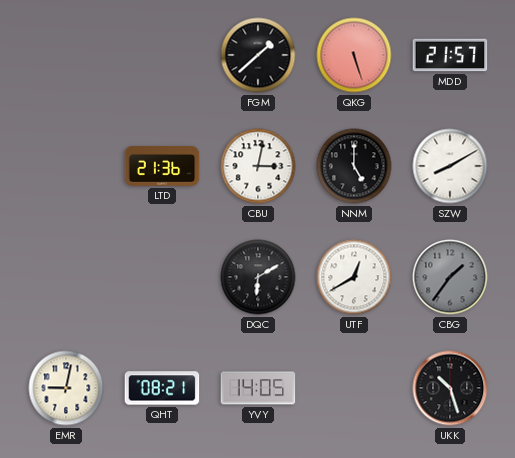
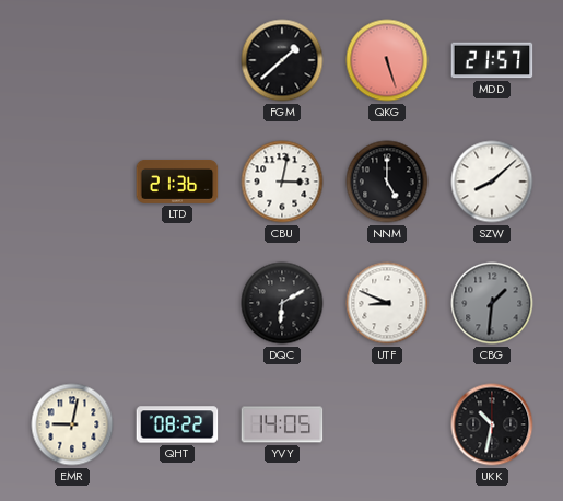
SZW: 8:10 -> 8:08 (492, 182)
UTF: 12:40 -> 8:49 (387, 303)
CBG: 1:36 -> 1:31 (492, 303)
QHT: 08:21 -> 08:22 (177, 424)
UKK: 10:27 -> 10:32 (492, 424)
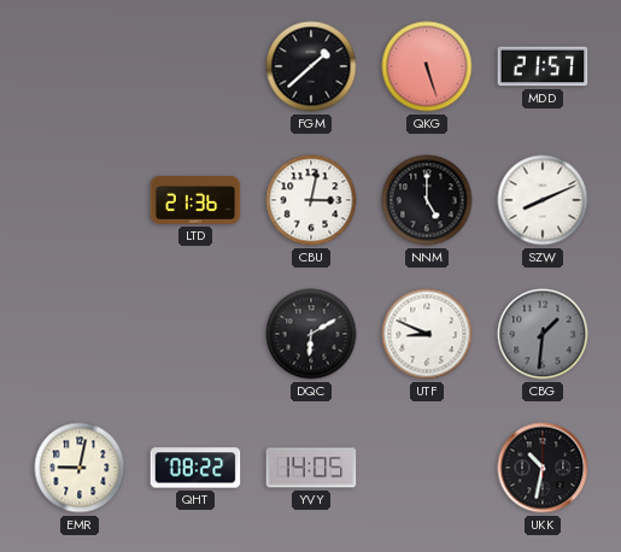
SZW: 8:08 -> 8:11 (543, 200)
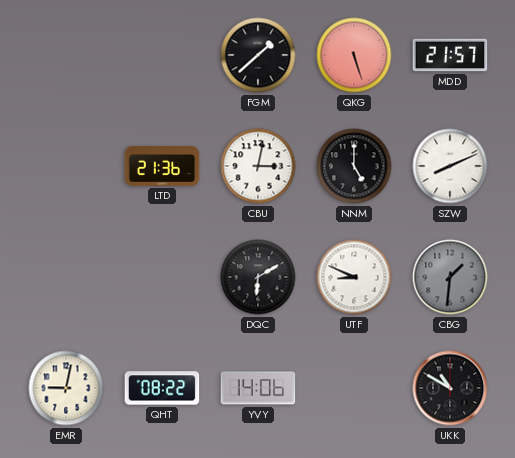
YVY: 14:05 -> 14:06 (258, 388)
UKK: 10:32 -> 10:50 (450, 388)
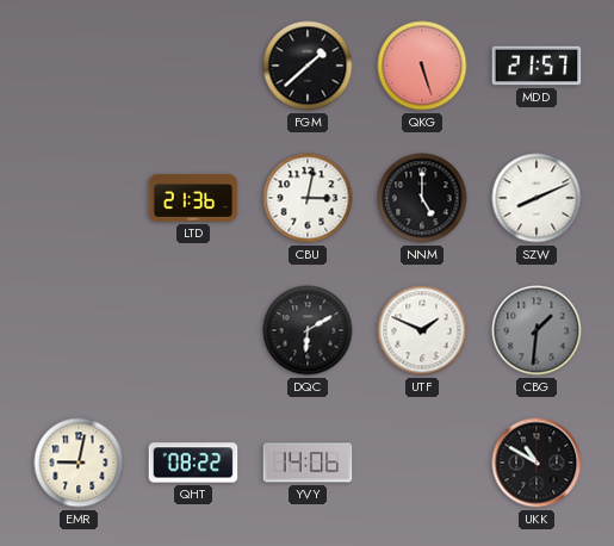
UTF: 8:49 -> 1:49 (422, 330)
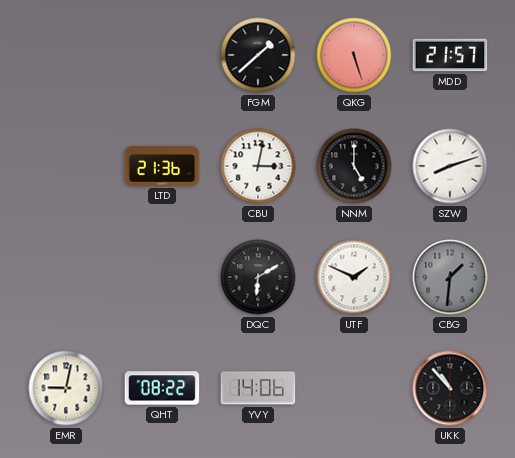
SZW: 8:11 -> 8:12 (450, 166)
UKK: 10:50 -> 10:53 (450, 388)
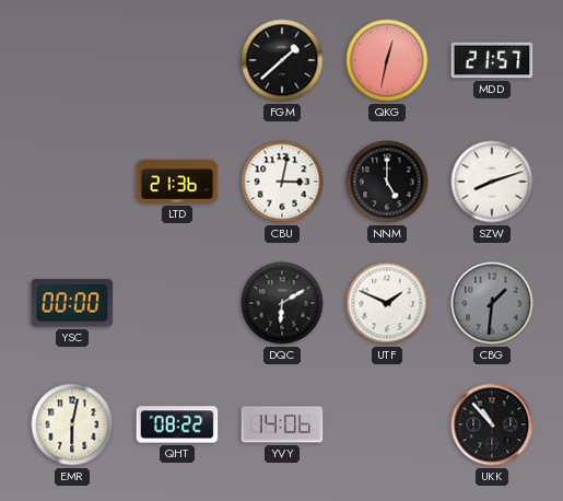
QKG: 5:27 -> 12:32 (387, 60)
YSC: none -> 00:00 (72, 303)
EMR: 9:02 -> 6:02 (72, 424)
